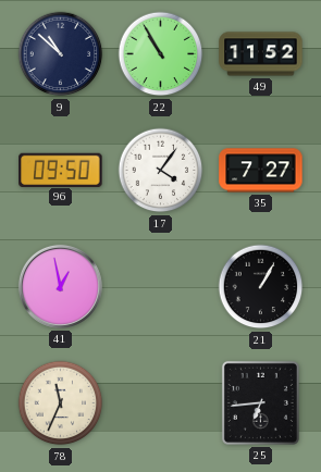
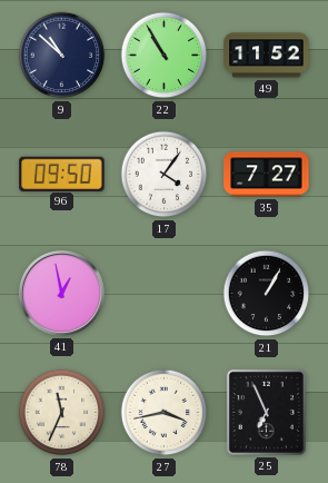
27: none -> 3:43 (165, 413)
25: 6:44 -> 6:56 (266, 412)
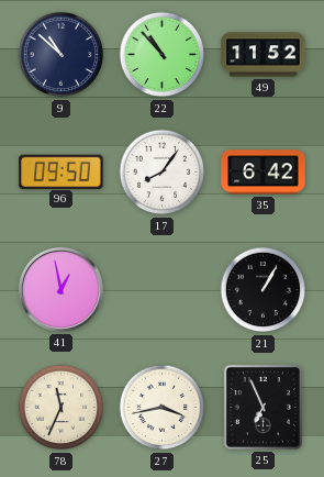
22: 10:55 -> 10:53 (163, 55)
17: 4:06 -> 8:06 (163, 173)
35: 7:27 -> 6:42 (264, 173)
